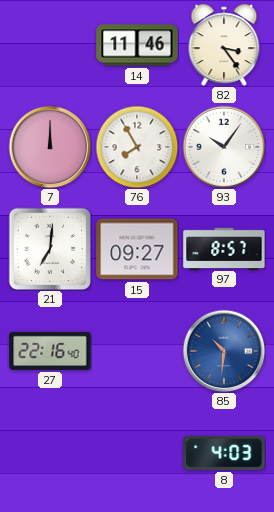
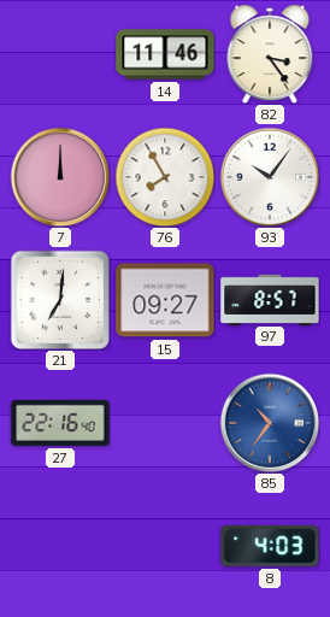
85: 10:31 -> 10:36 (270, 423)
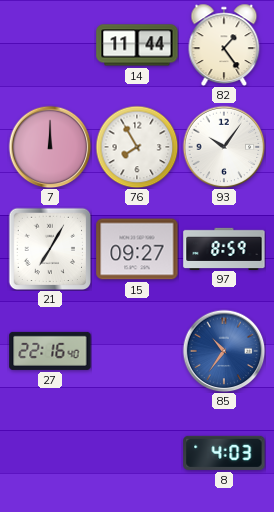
14: 11:46 -> 11:44 (137, 45)
82: 3:24 -> 1:24 (224, 45)
21: 7:01 -> 7:05 (50, 249)
97: 8:57 -> 8:59 (224, 248)
